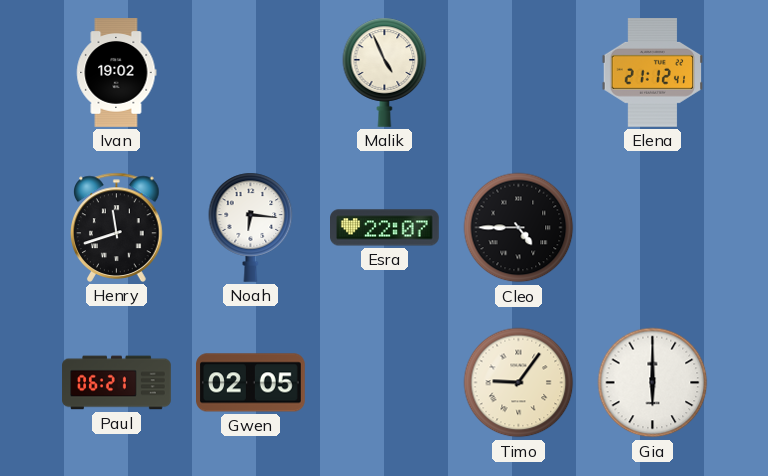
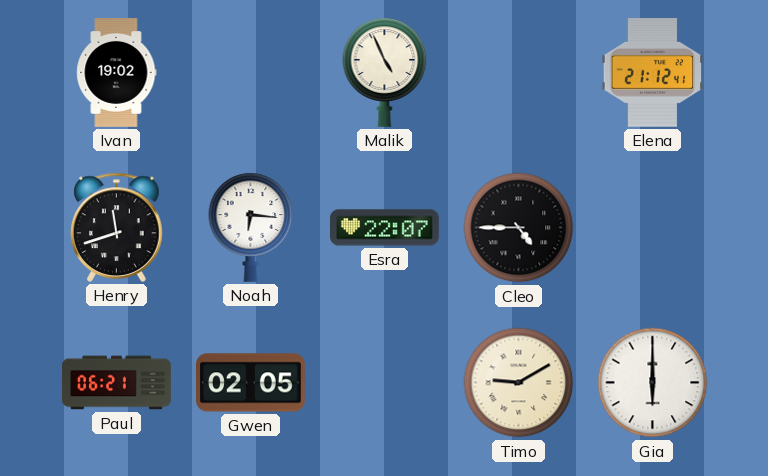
Timo: 9:06 -> 9:10 (519, 383)
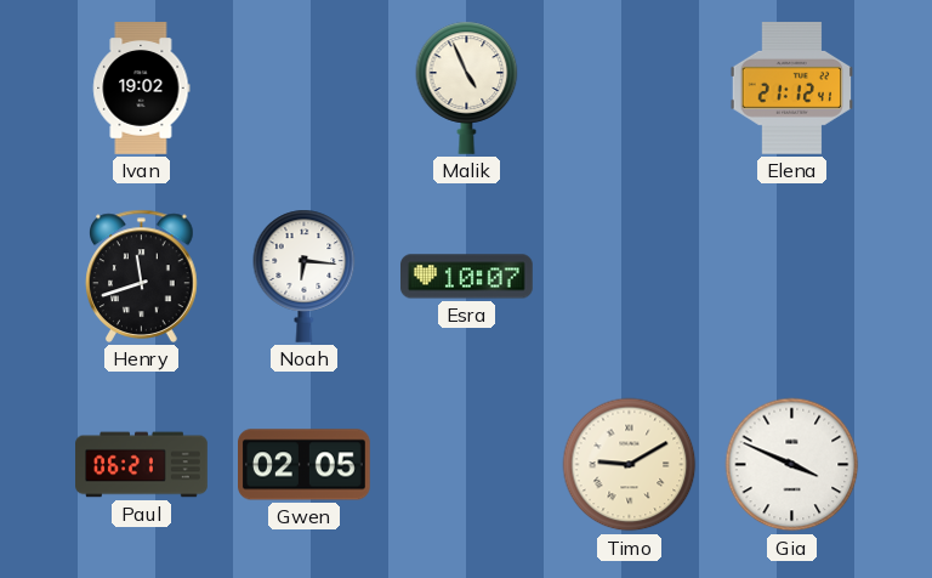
Esra: 22:07 -> 10:07 (467, 277)
Cleo: 4:45 -> none (519, 228)
Gia: 6:00 -> 3:49 (792, 465)
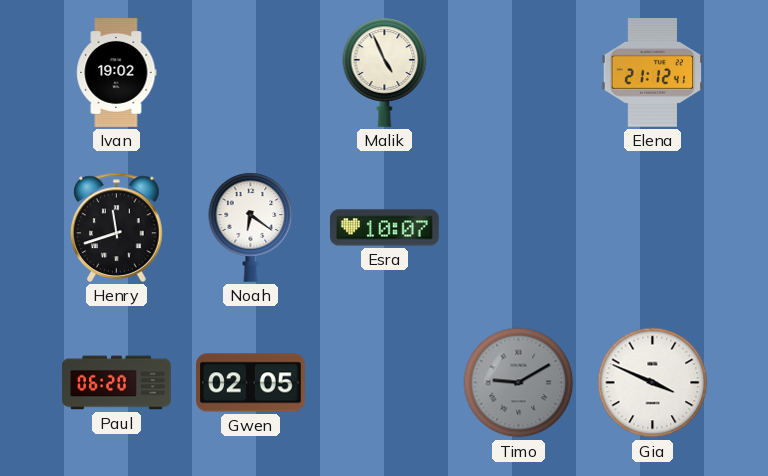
Noah: 6:16 -> 6:21 (251, 227)
Paul: 06:21 -> 06:20 (117, 383)
Timo dial: cream -> grey (519, 383)
